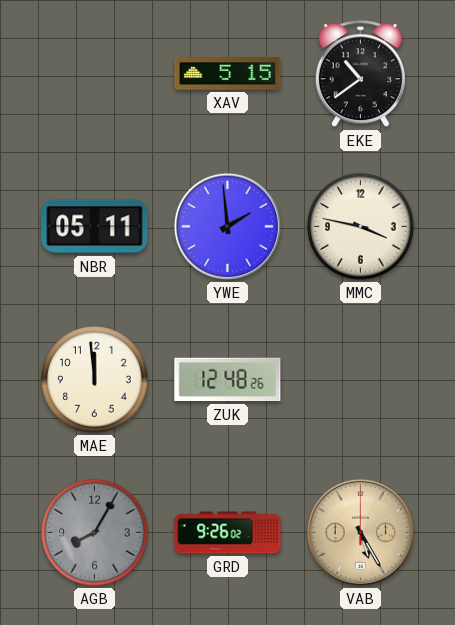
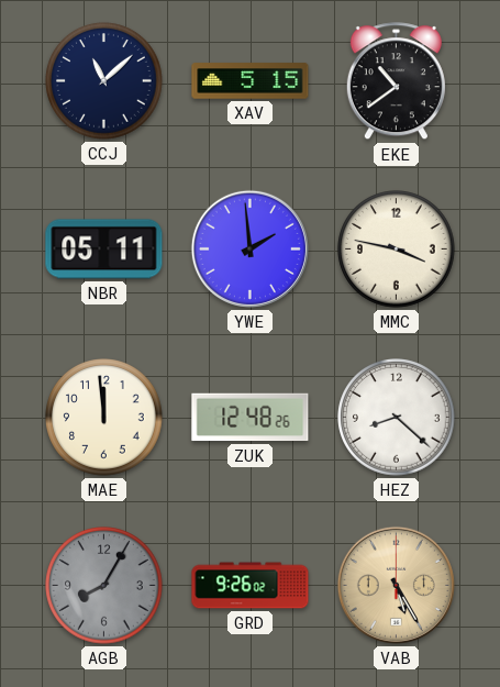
CCJ: none -> 11:08 (104, 81)
HEZ: none -> 8:22 (397, 418)
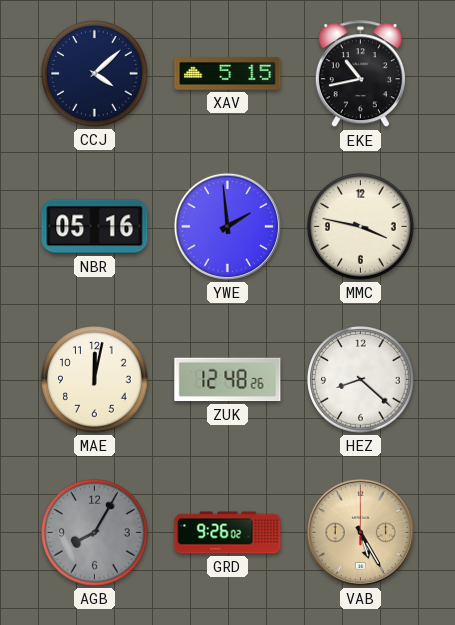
CCJ: 11:08 -> 4:08 (95, 74)
EKE: 10:39 -> 10:43 (360, 74)
NBR: 05:11 -> 05:16 (95, 227)
MAE: 11:59 -> 12:02 (95, 380)
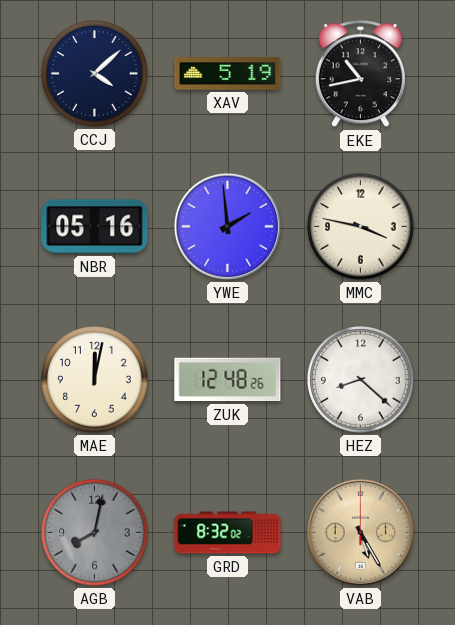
XAV: 5:15 -> 5:19 (228, 74)
AGB: 8:05 -> 8:02 (95, 533)
GRD: 9:26 -> 8:32 (228, 533)
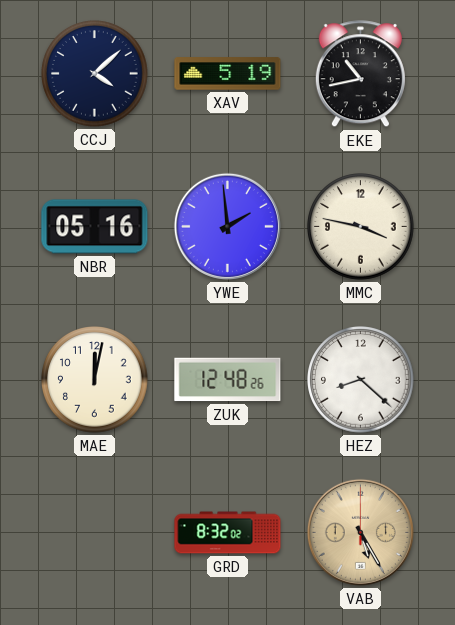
AGB: 8:02 -> none (95, 533)
